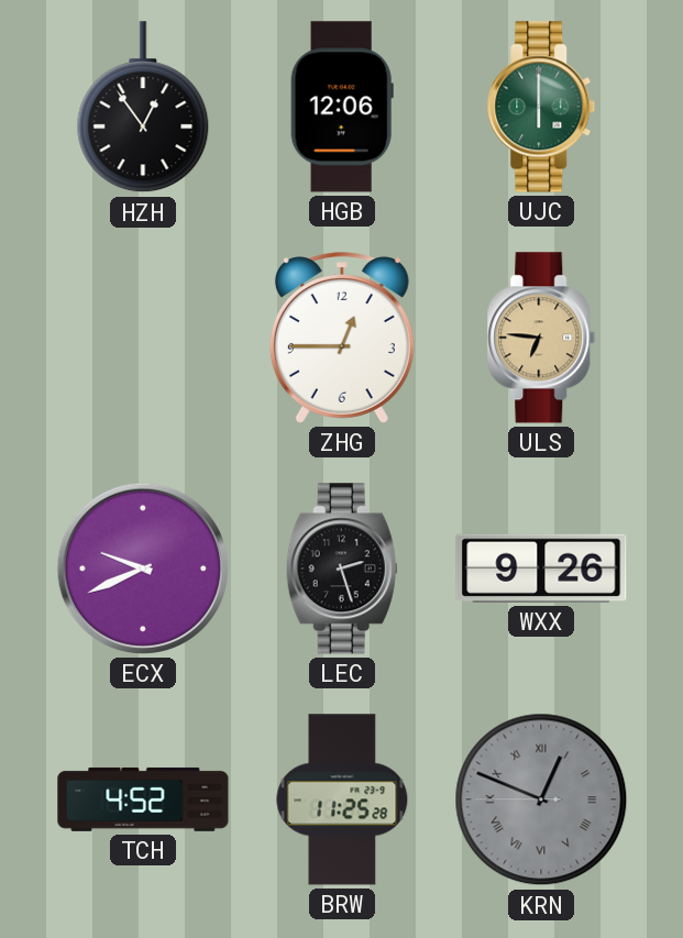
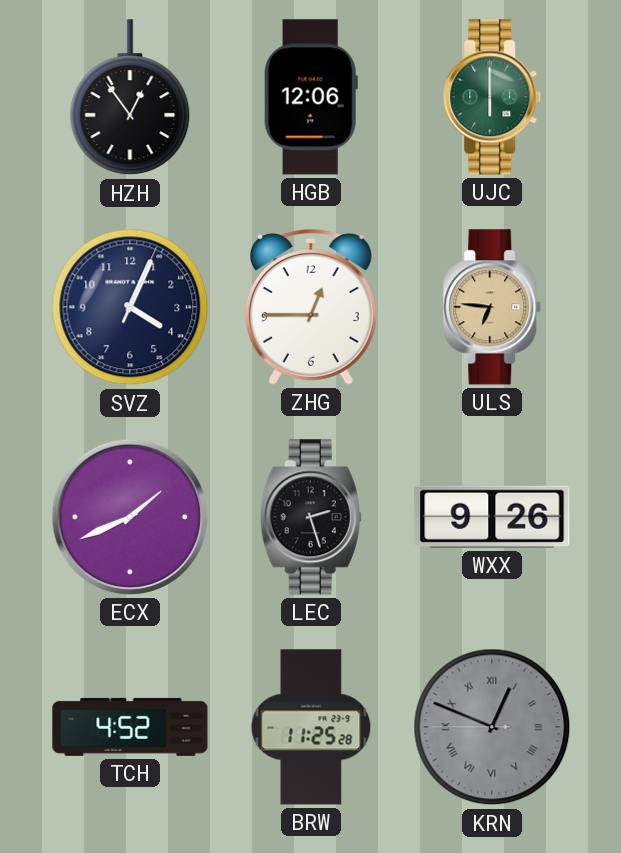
SVZ: none -> 4:04 (130, 307)
ECX: 9:41 -> 1:41 (130, 517)
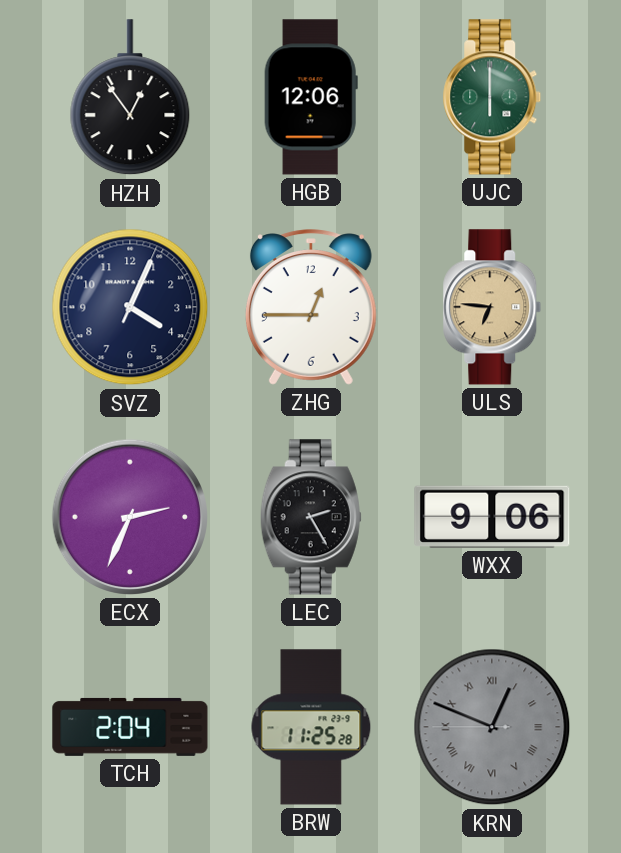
ECX: 1:41 -> 2:34 (130, 517)
LEC: 2:27 -> 2:25 (311, 517)
WXX: 9:26 -> 9:06 (492, 517)
TCH: 4:52 -> 2:04 (130, 727)
